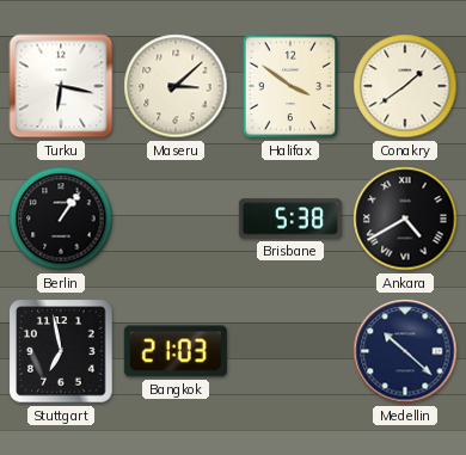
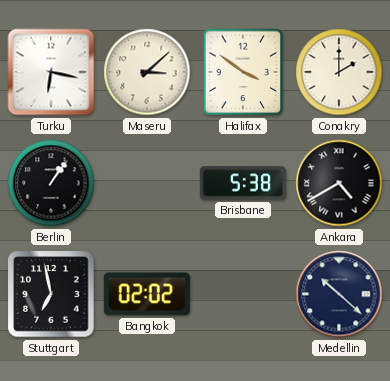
Conakry: 1:39 -> 2:00 (339, 72)
Bangkok: 21:03 -> 02:02 (147, 294)
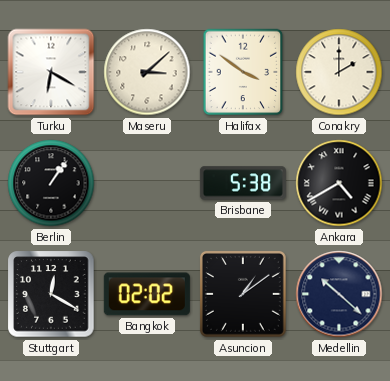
Turku: 6:17 -> 6:20 (51, 72)
Stuttgart: 6:58 -> 12:20 (51, 294)
Asuncion: none -> 1:09 (243, 294)
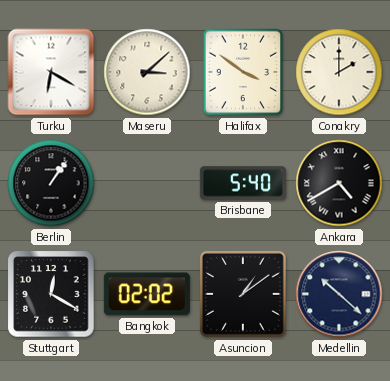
Brisbane: 5:38 -> 5:40 (243, 183)
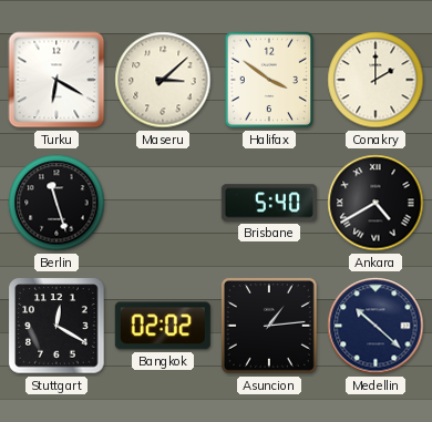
Berlin: 1:06 -> 11:27 (56, 203)
Asuncion: 1:09 -> 1:14 (269, 326)
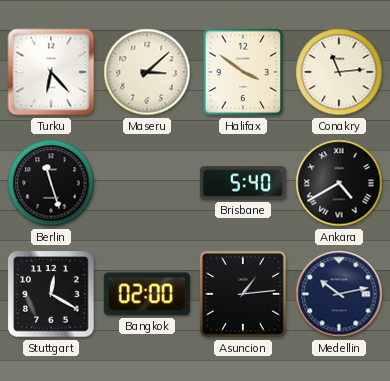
Turku: 6:20 -> 6:23 (51, 72)
Conakry: 2:00 -> 11:14 (339, 72)
Bangkok: 02:02 -> 02:00 (147, 294)
Medellin: 10:22 -> 10:13 (339, 294)
